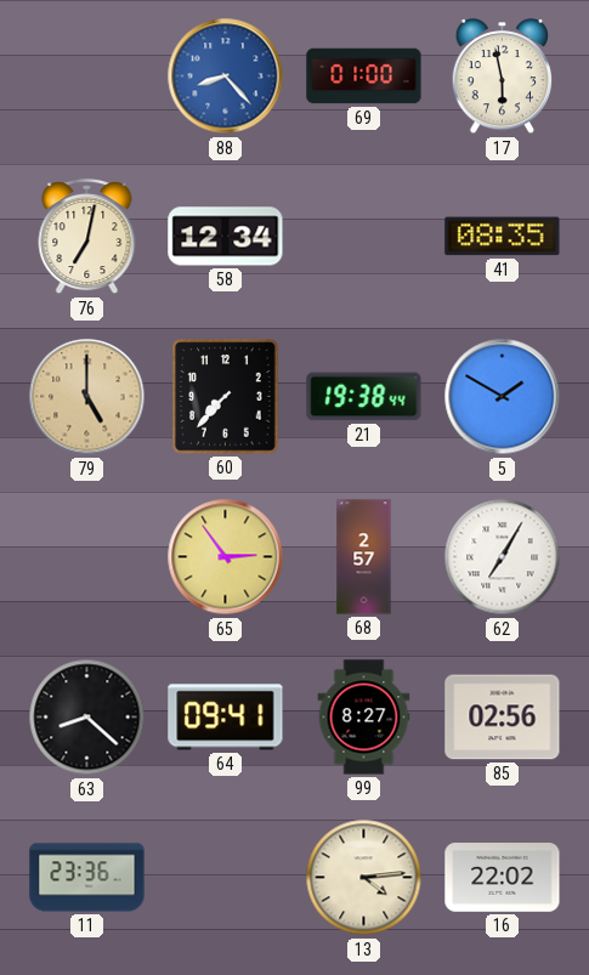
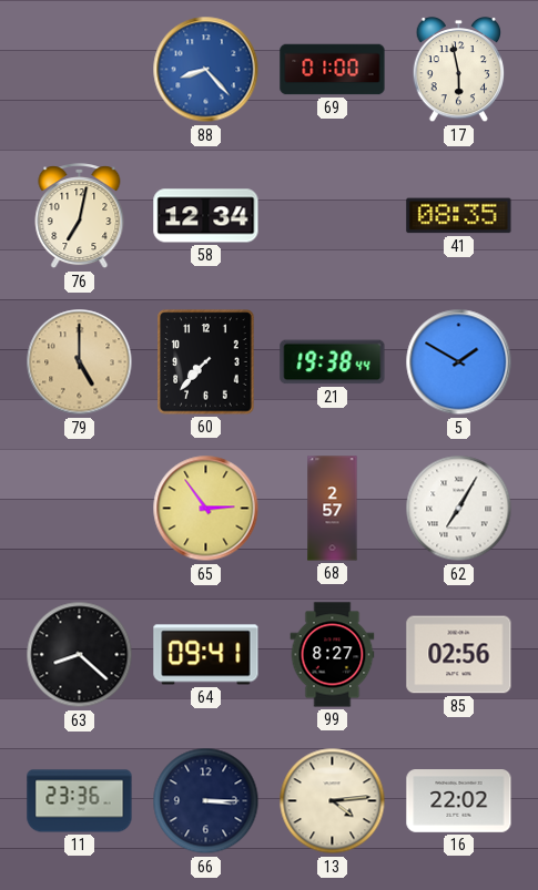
66: none -> 3:15 (206, 801)
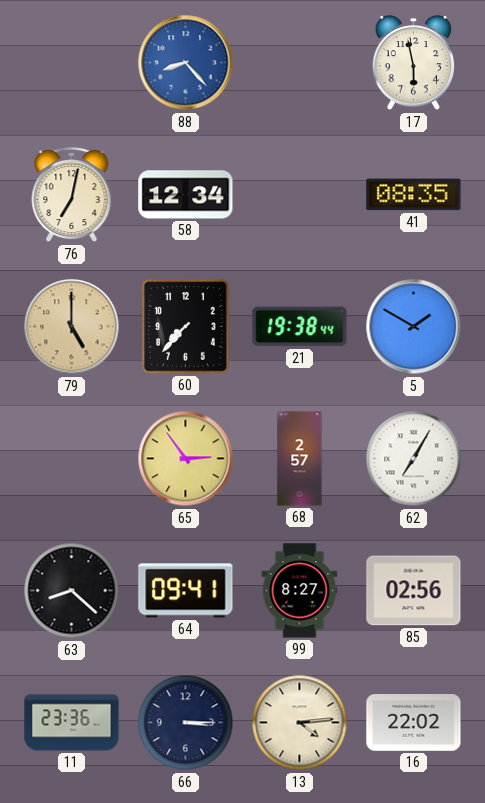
69: 01:00 -> none (333, 70)
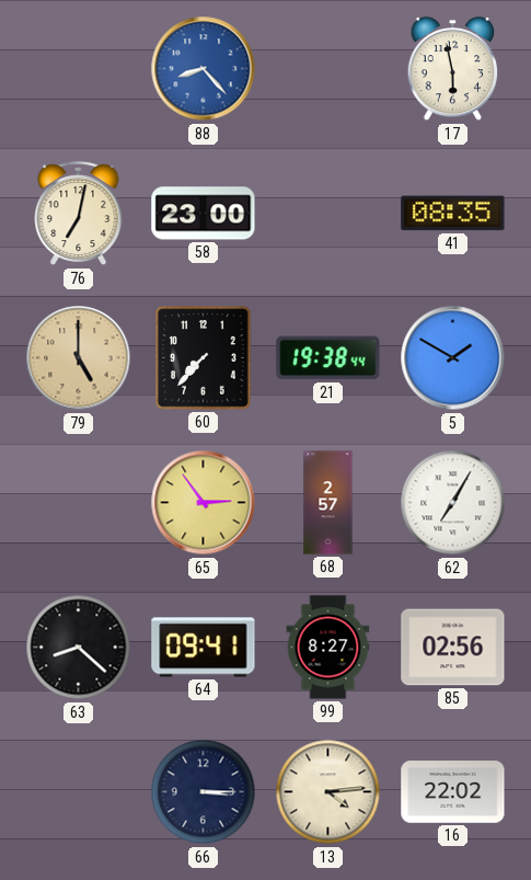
58: 12:34 -> 23:00 (204, 214)
11: 23:36 -> none (72, 723)
